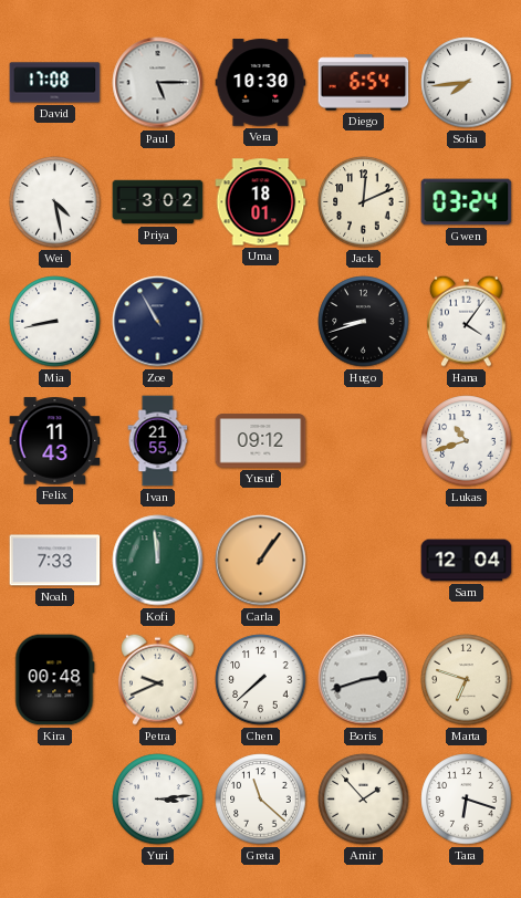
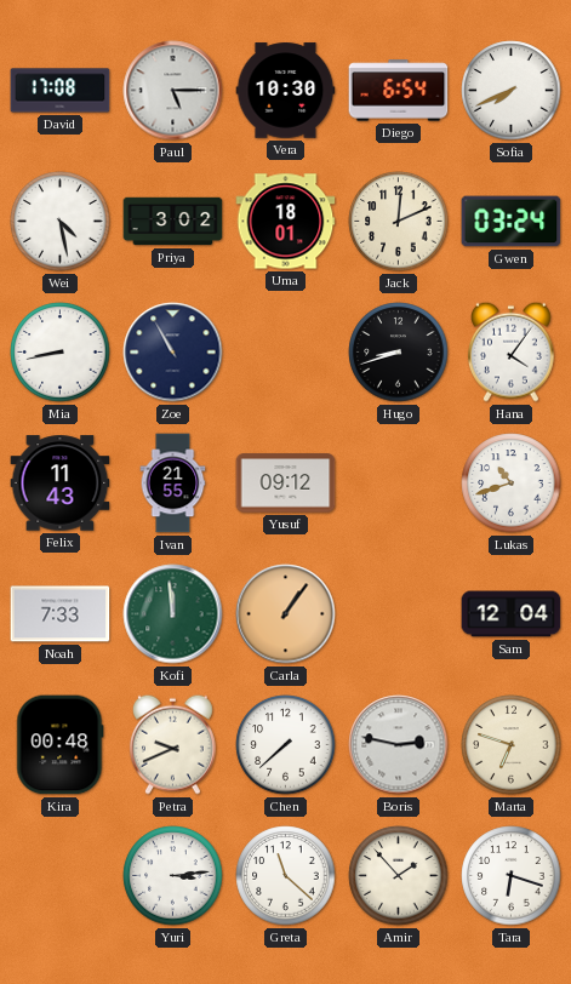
Sofia: 7:44 -> 7:41 (512, 91)
Boris: 2:42 -> 2:47 (399, 745)
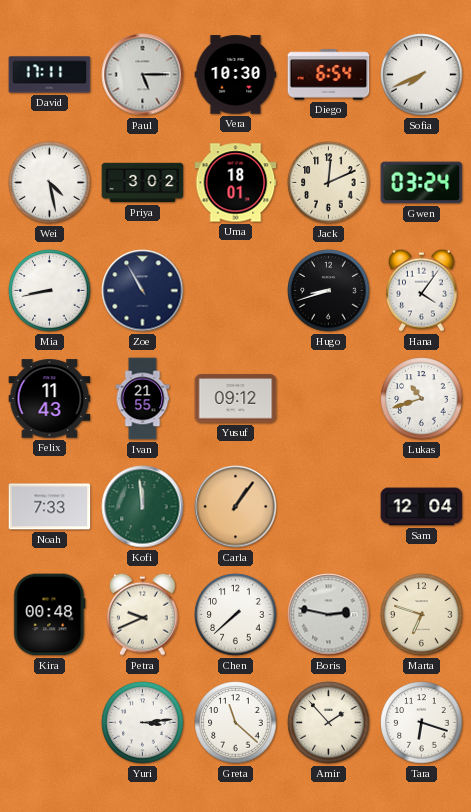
David: 17:08 -> 17:11 (50, 75)
